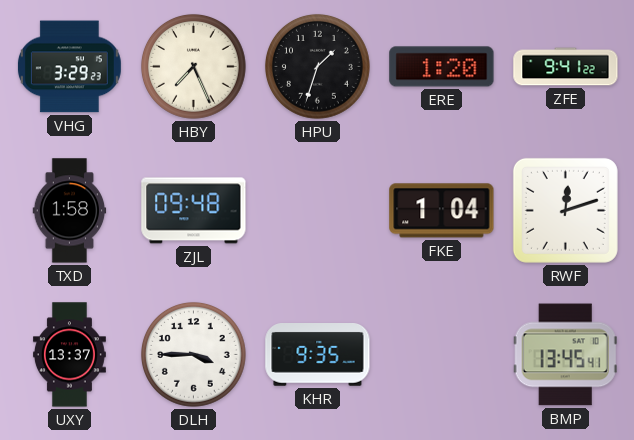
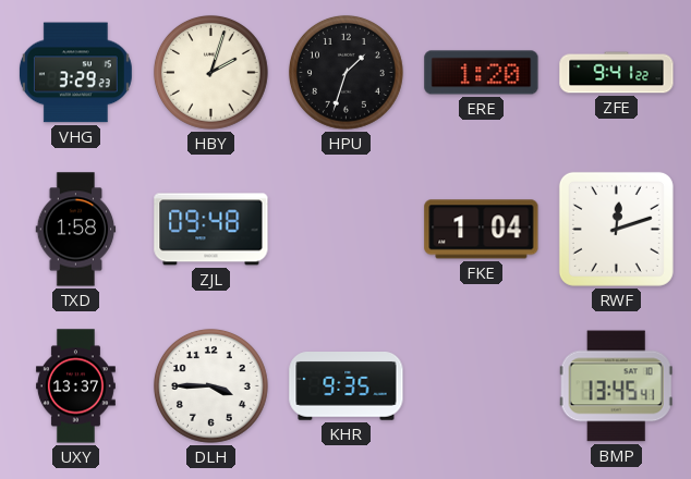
HBY: 7:26 -> 2:03 (210, 72)
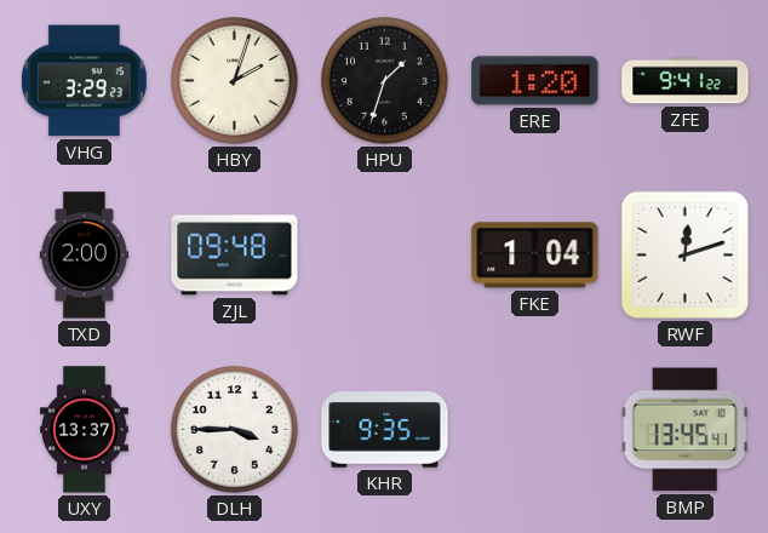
TXD: 1:58 -> 2:00 (85, 256)
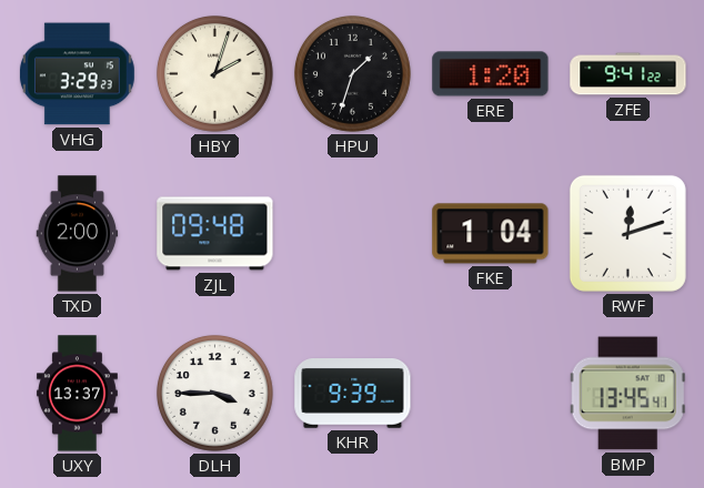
KHR: 9:35 -> 9:39 (353, 394)
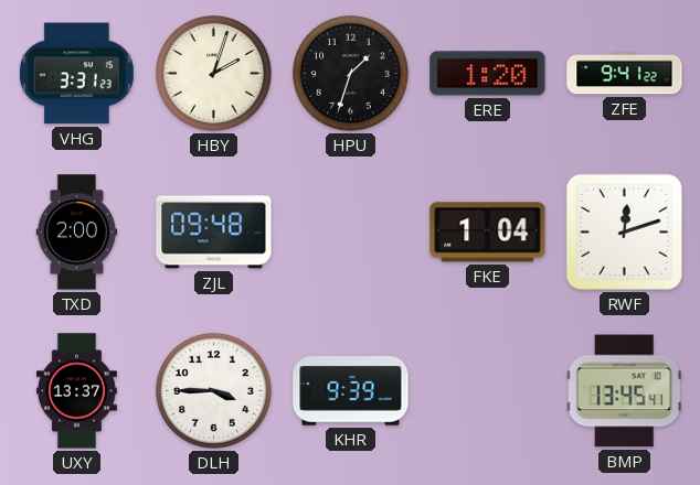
VHG: 3:29 -> 3:31 (76, 74)
